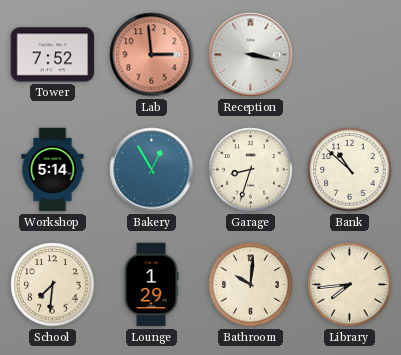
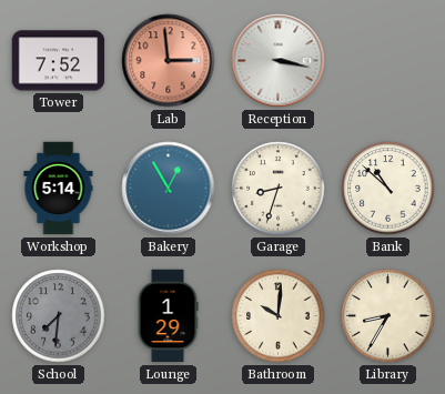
School dial: cream -> grey (59, 316)
Library: 7:44 -> 8:35 (388, 316)
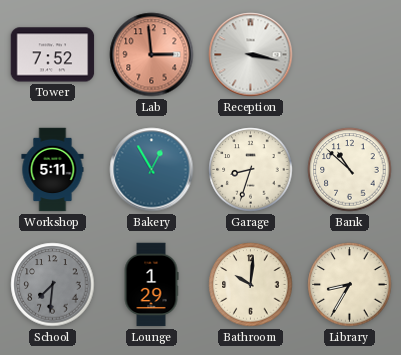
Workshop: 5:14 -> 5:11 (53, 170)
